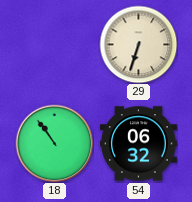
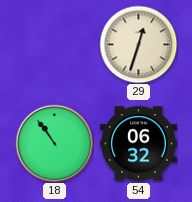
29: 6:33 -> 12:33 (138, 44)
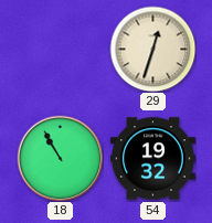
18: 10:54 -> 10:55 (60, 158)
54: 06:32 -> 19:32 (153, 159)
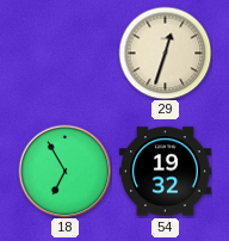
18: 10:55 -> 6:55 (64, 171)
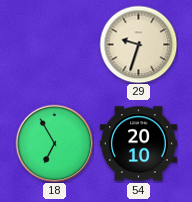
29: 12:33 -> 9:33 (138, 44)
54: 19:32 -> 20:10 (139, 144)
